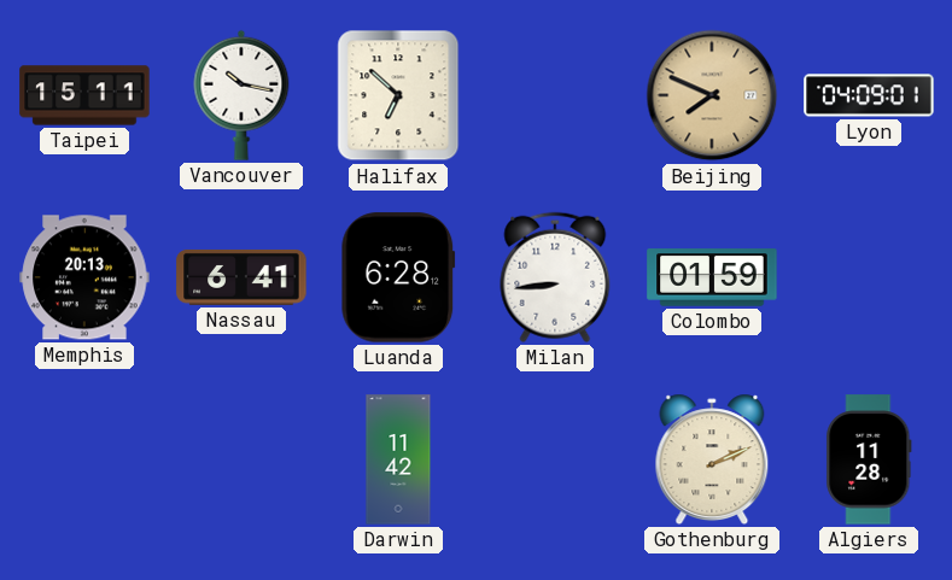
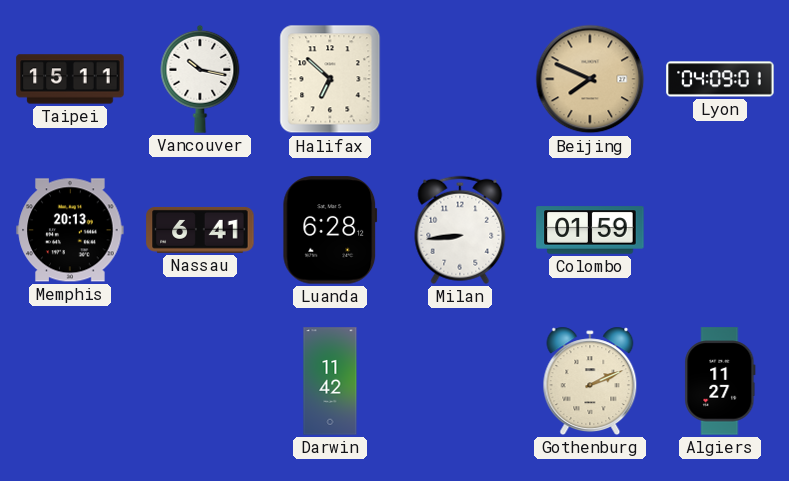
Algiers: 11:28 -> 11:27 (720, 381)
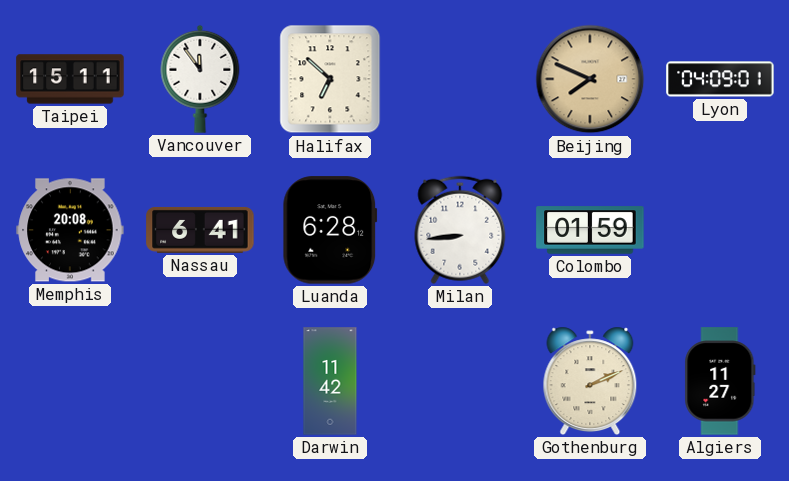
Vancouver: 10:17 -> 11:54 (200, 79)
Memphis: 20:13 -> 20:08 (70, 230)
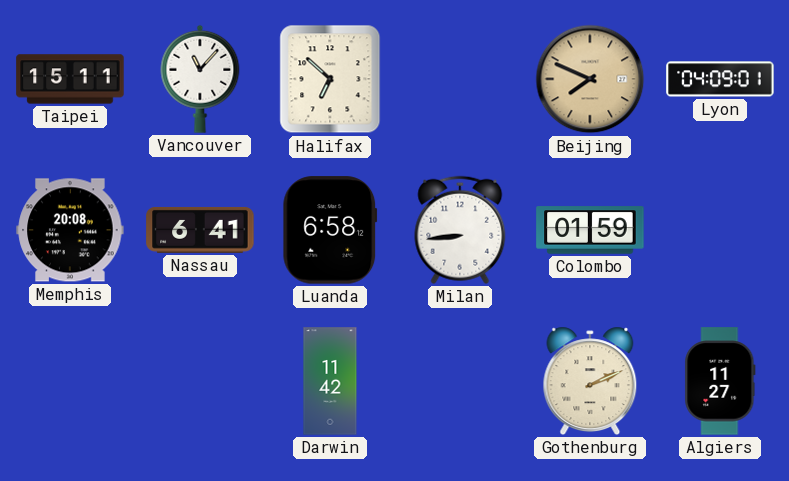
Vancouver: 11:54 -> 11:07 (200, 79)
Luanda: 6:28 -> 6:58 (330, 230)
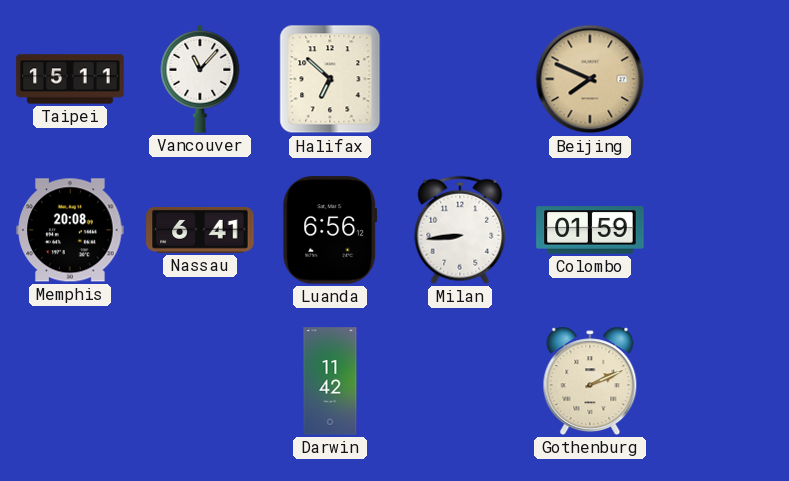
Lyon: 04:09 -> none (720, 79)
Luanda: 6:58 -> 6:56 (330, 230)
Algiers: 11:27 -> none (720, 381)
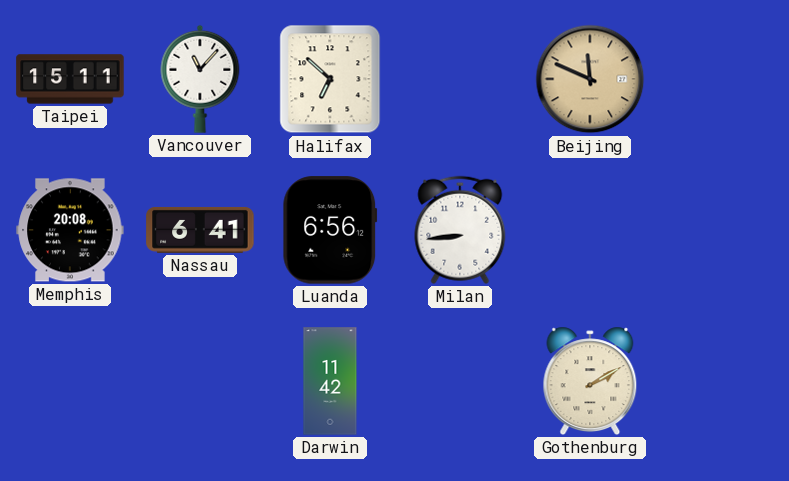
Beijing: 7:49 -> 11:49 (590, 79)
Colombo: 01:59 -> none (590, 230)
Gothenburg: 2:11 -> 2:10 (590, 381)
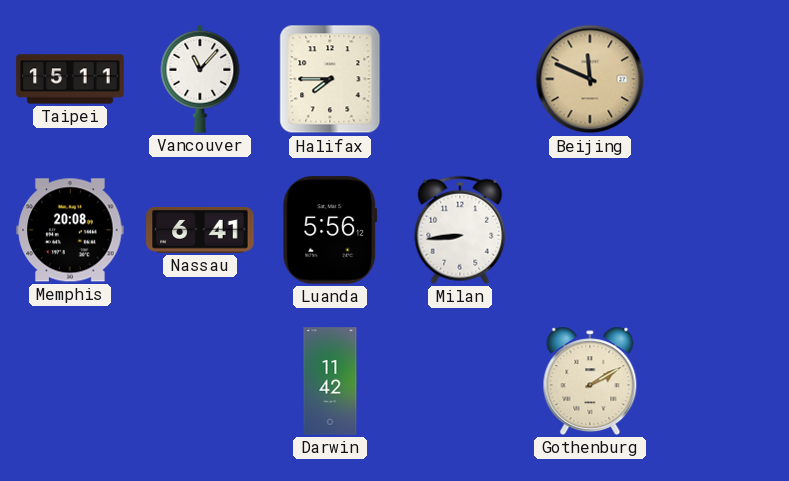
Halifax: 6:52 -> 7:45 (330, 79)
Luanda: 6:56 -> 5:56 (330, 230)
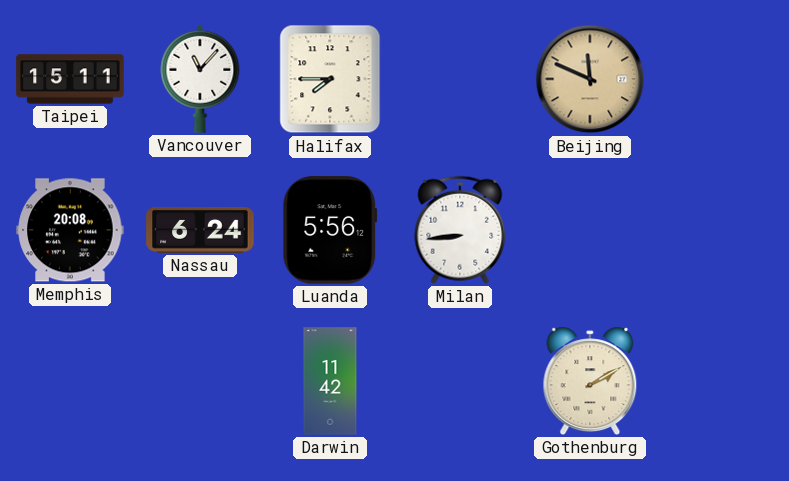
Nassau: 6:41 -> 6:24 (200, 230)
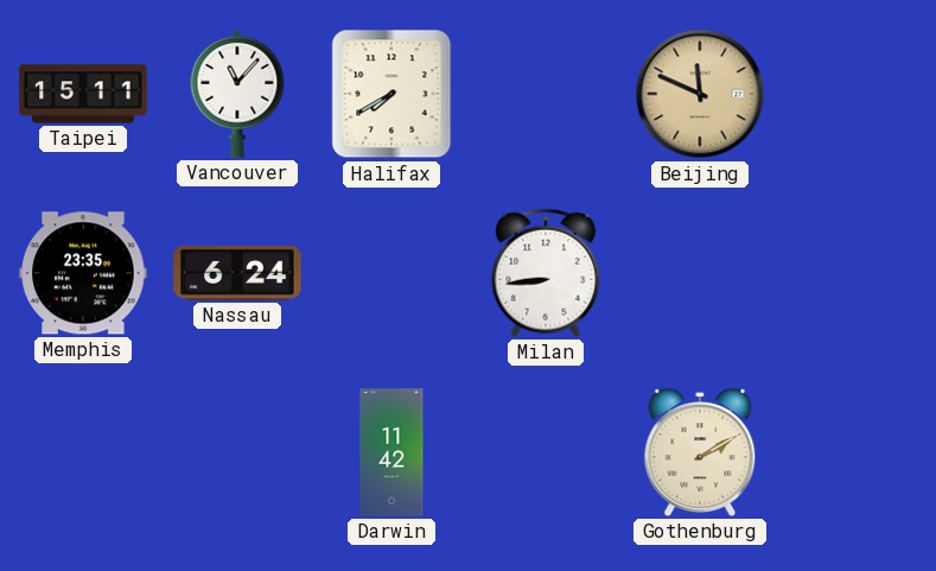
Halifax: 7:45 -> 7:40 (391, 94)
Memphis: 20:08 -> 23:35 (83, 273)
Luanda: 5:56 -> none (330, 230)
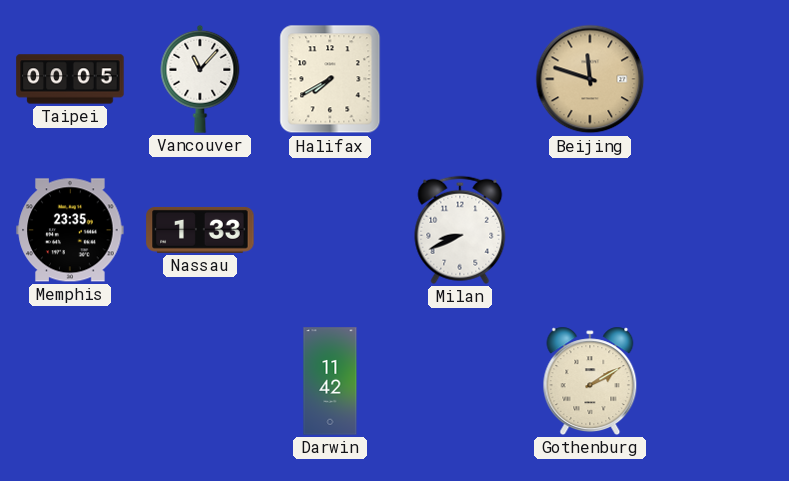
Taipei: 15:11 -> 00:05 (70, 79)
Beijing: 11:49 -> 11:48 (590, 79)
Nassau: 6:24 -> 1:33 (200, 230)
Milan: 8:44 -> 8:41 (460, 230)
